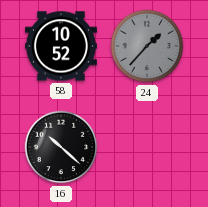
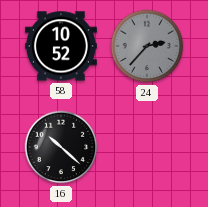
24: 1:37 -> 2:37 (147, 46)
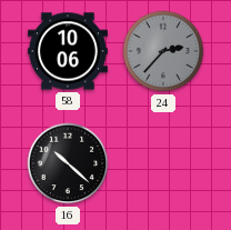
58: 10:52 -> 10:06 (68, 51)
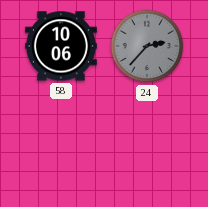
16: 10:22 -> none (68, 163)
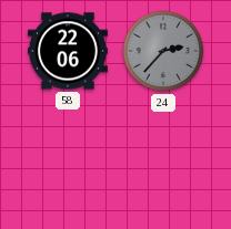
58: 10:06 -> 22:06 (68, 51)
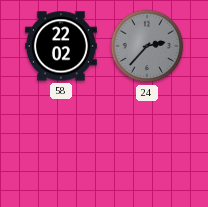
58: 22:06 -> 22:02 (61, 46)
